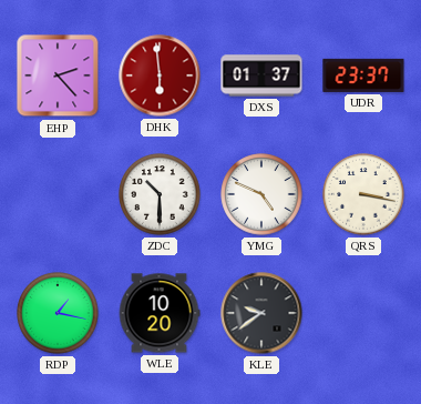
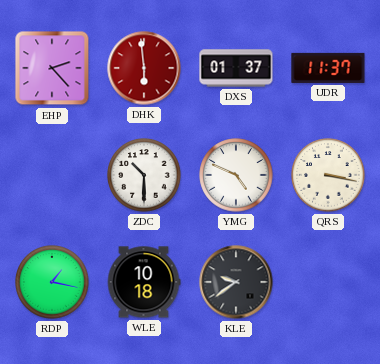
UDR: 23:37 -> 11:37 (328, 68)
WLE: 10:20 -> 10:18 (144, 282)
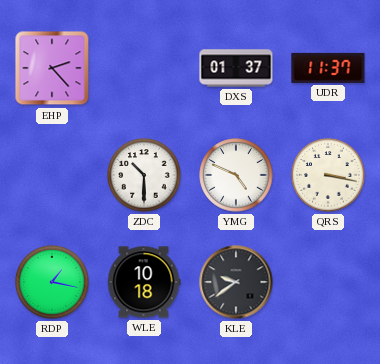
DHK: 5:59 -> none (144, 68)
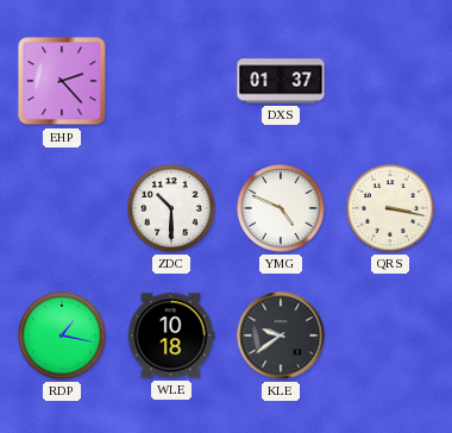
UDR: 11:37 -> none (328, 68)
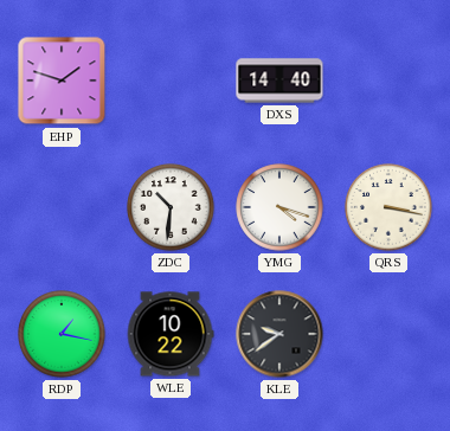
EHP: 2:23 -> 1:48 (62, 81)
DXS: 01:37 -> 14:40 (279, 81)
ZDC: 10:30 -> 10:31 (171, 207)
YMG: 4:49 -> 4:18 (279, 207)
WLE: 10:18 -> 10:22 (171, 334)
